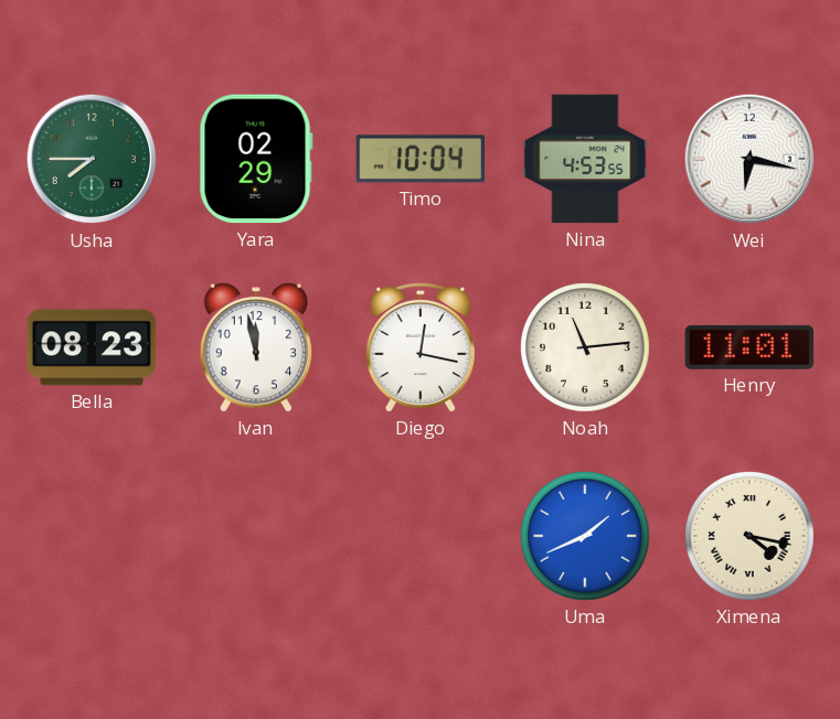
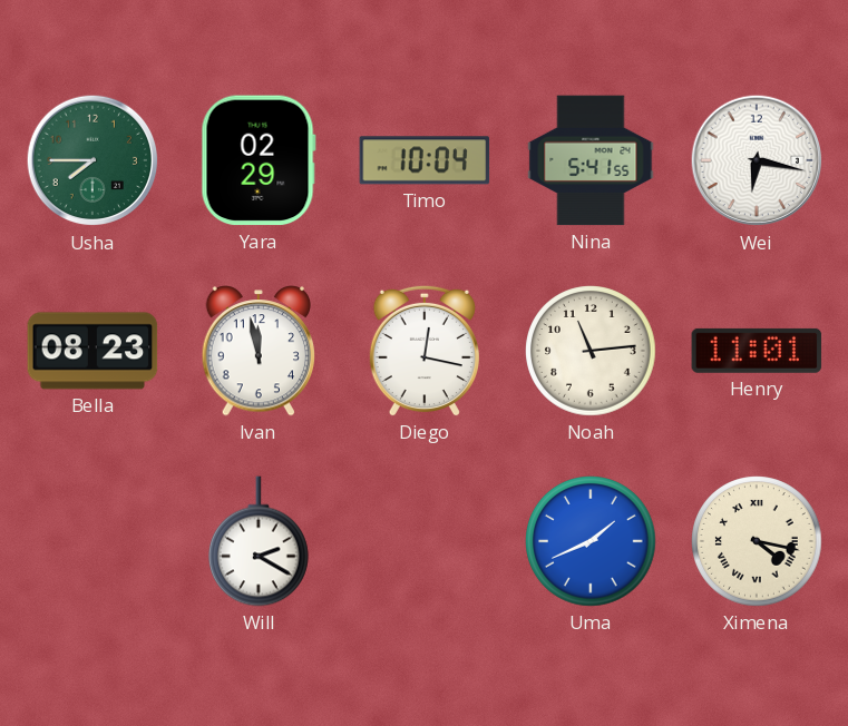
Nina: 4:53 -> 5:41 (591, 160)
Will: none -> 2:20 (260, 541)
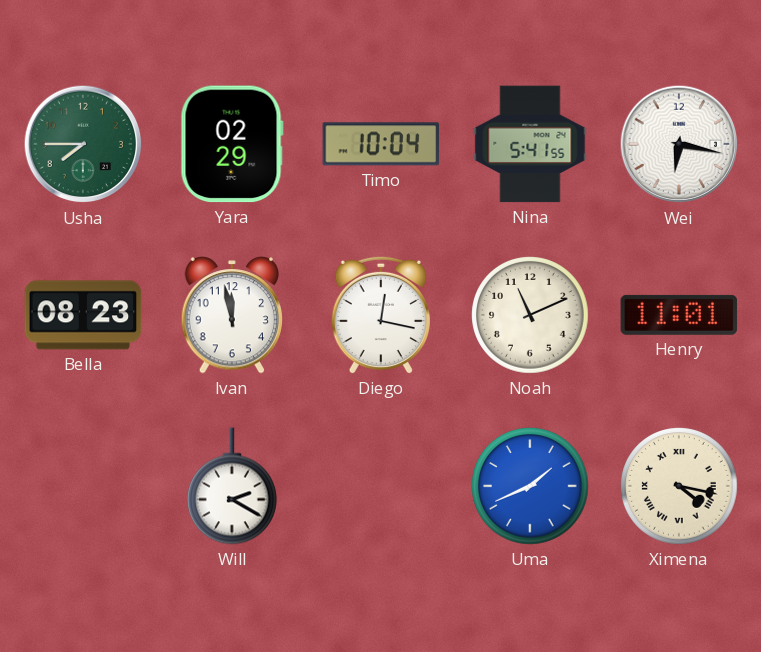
Noah: 11:14 -> 11:11 (530, 315)
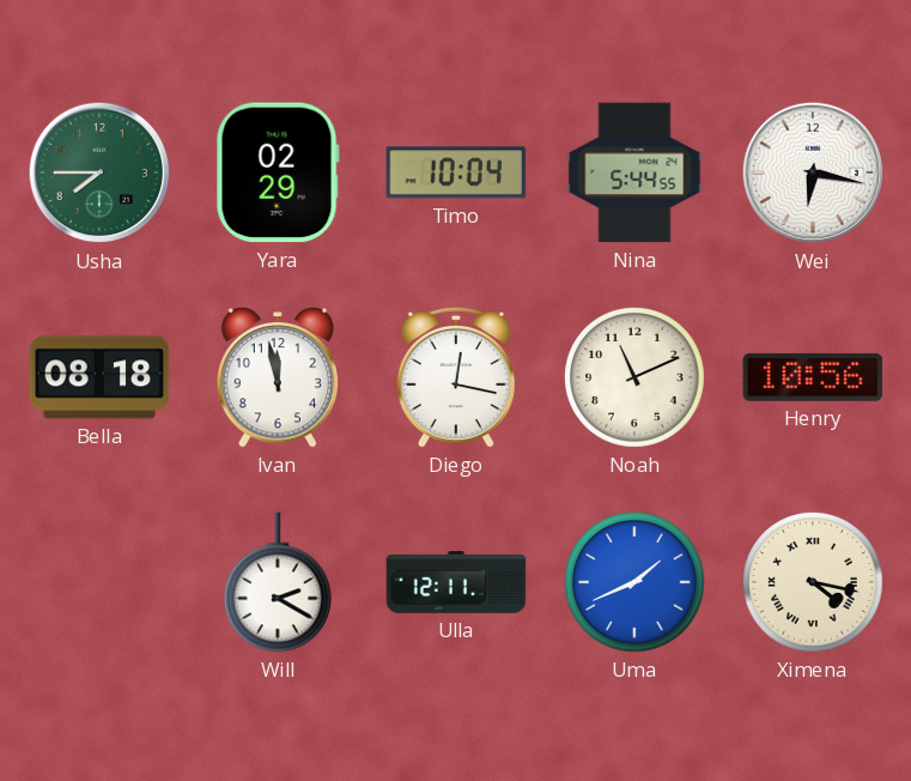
Nina: 5:41 -> 5:44 (634, 172)
Bella: 08:23 -> 08:18 (99, 377)
Henry: 11:01 -> 10:56 (813, 377)
Ulla: none -> 12:11 (456, 583)
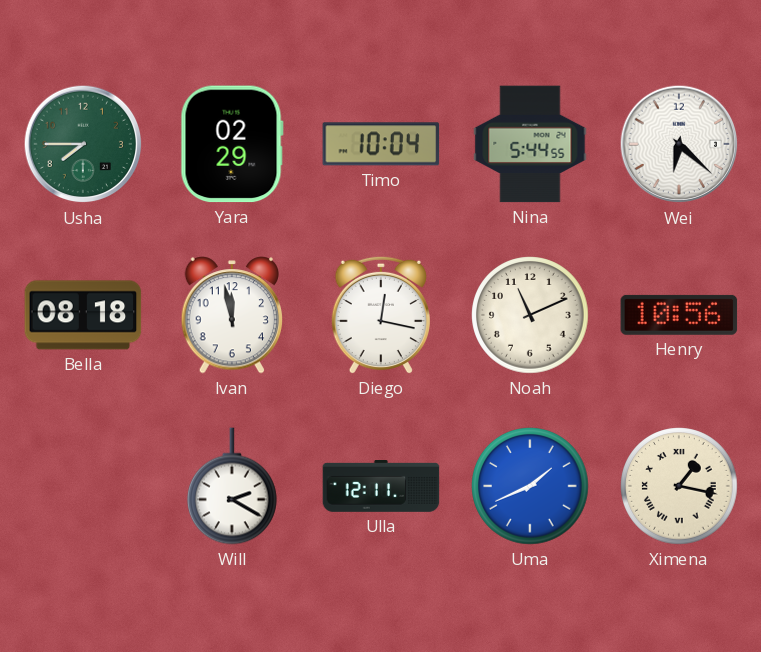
Wei: 6:17 -> 6:22 (679, 144)
Ximena: 4:17 -> 1:17 (679, 486)
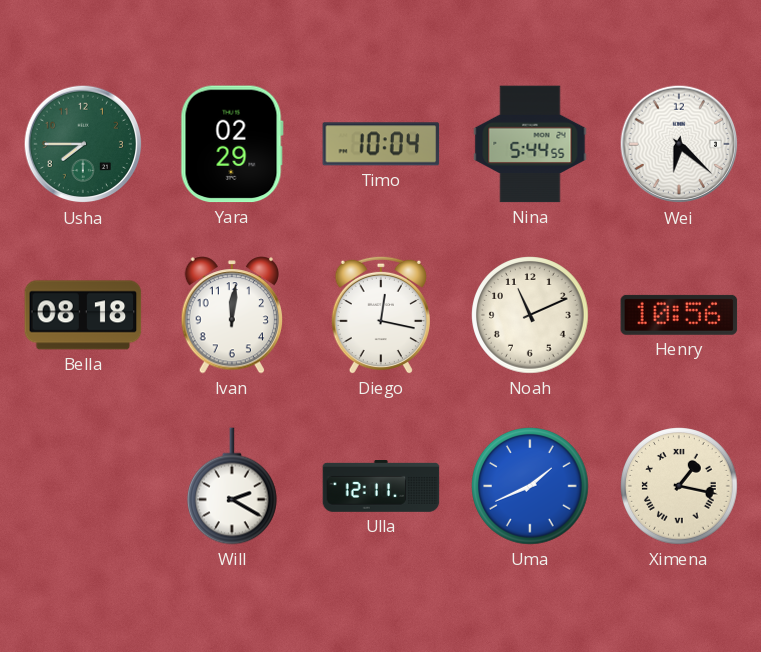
Ivan: 11:58 -> 12:01 (232, 315)
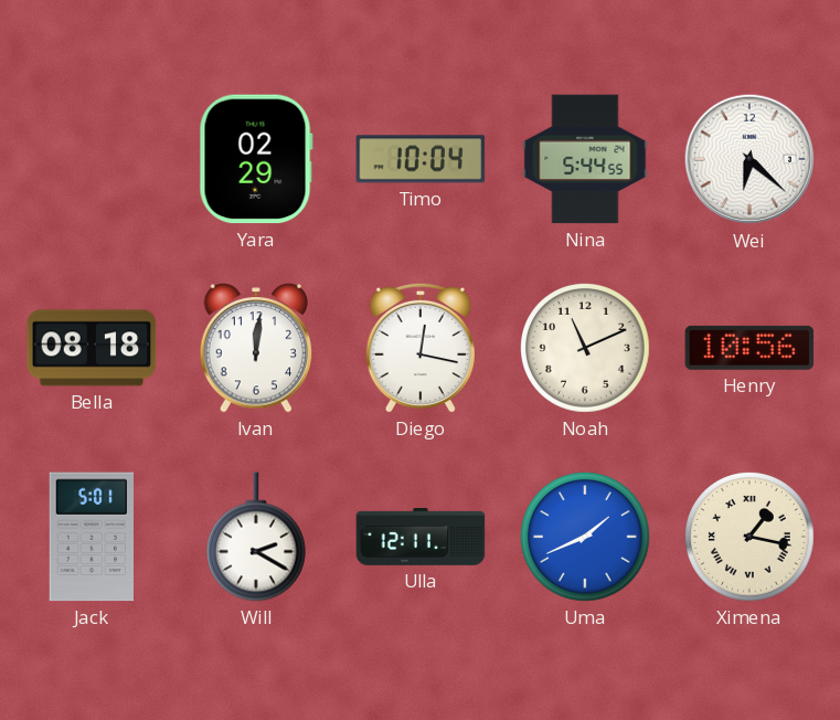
Usha: 7:45 -> none (83, 144)
Jack: none -> 5:01 (91, 537)
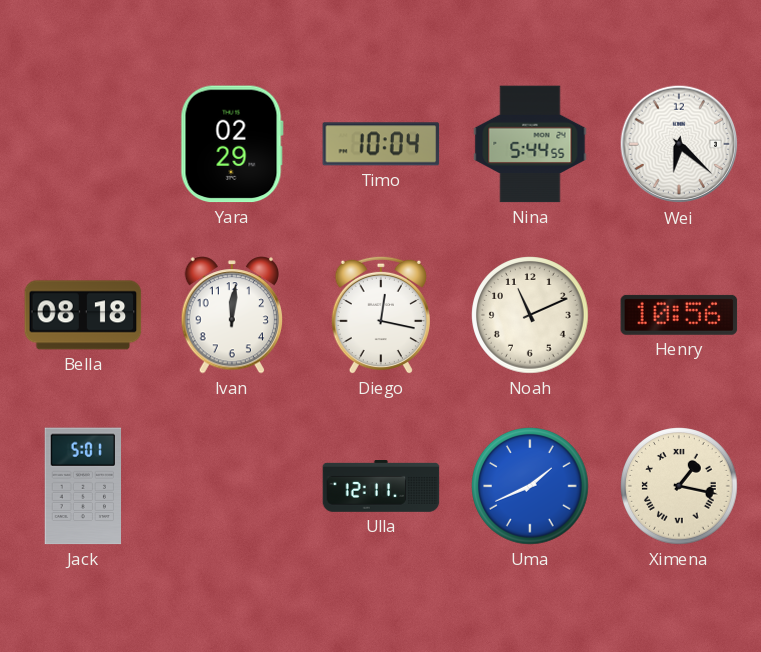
Will: 2:20 -> none (257, 537)
